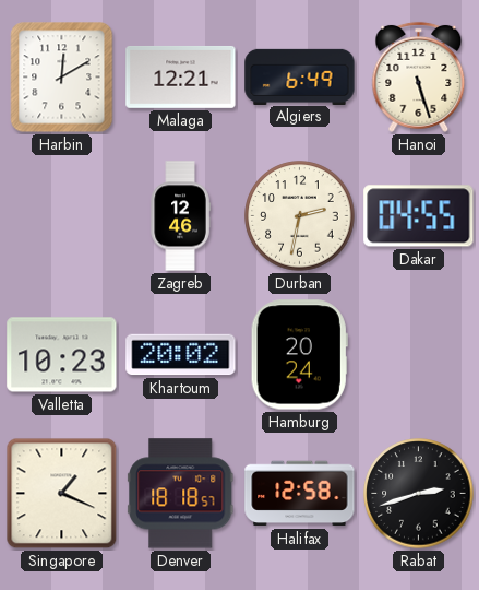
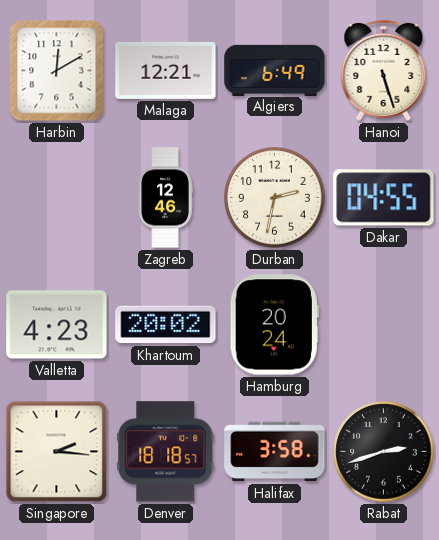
Valletta: 10:23 -> 4:23 (57, 325)
Singapore: 1:19 -> 2:16 (57, 452)
Halifax: 12:58 -> 3:58 (275, 452)
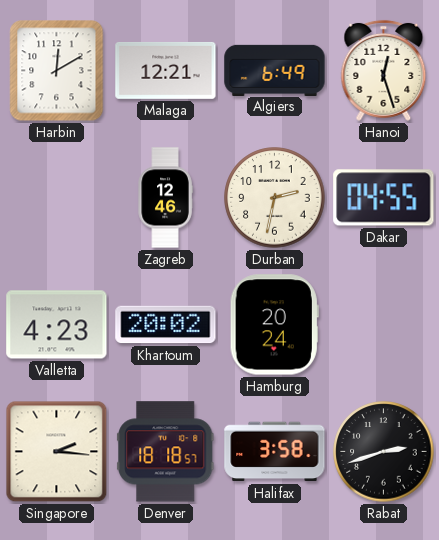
Hanoi: 5:27 -> 12:27 (384, 70)
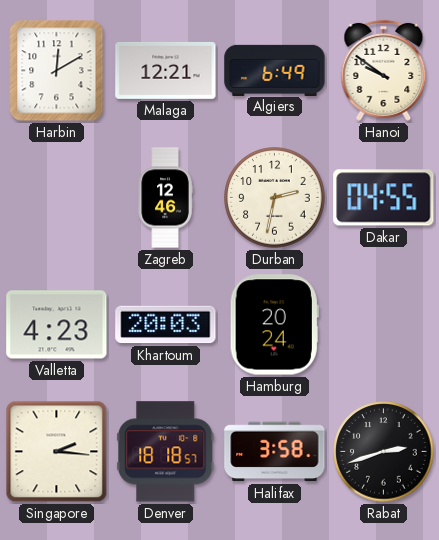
Hanoi: 12:27 -> 9:51 (384, 70)
Khartoum: 20:02 -> 20:03 (166, 325)
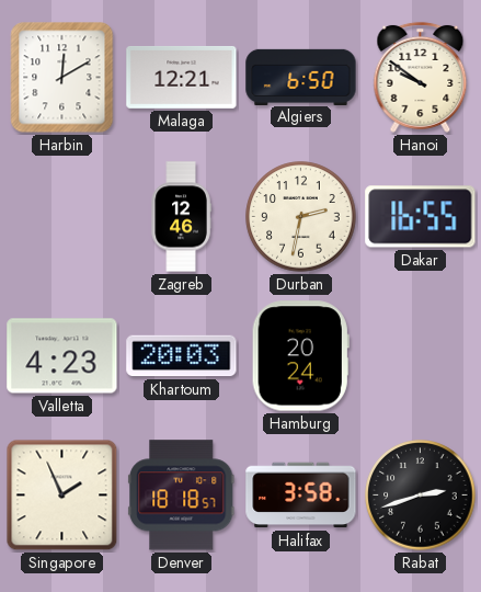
Algiers: 6:49 -> 6:50 (301, 77)
Dakar: 04:55 -> 16:55 (421, 217)
Singapore: 2:16 -> 1:56 (62, 496)
